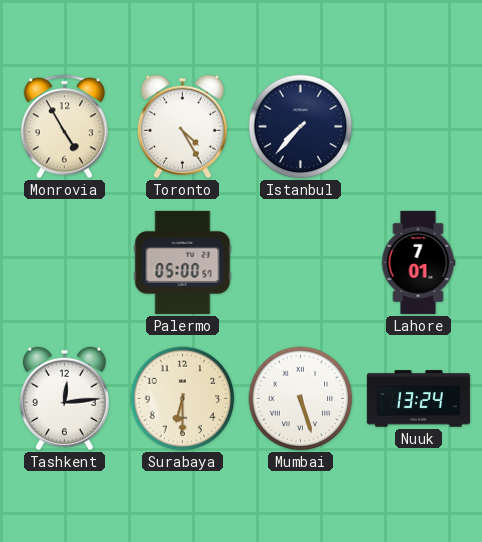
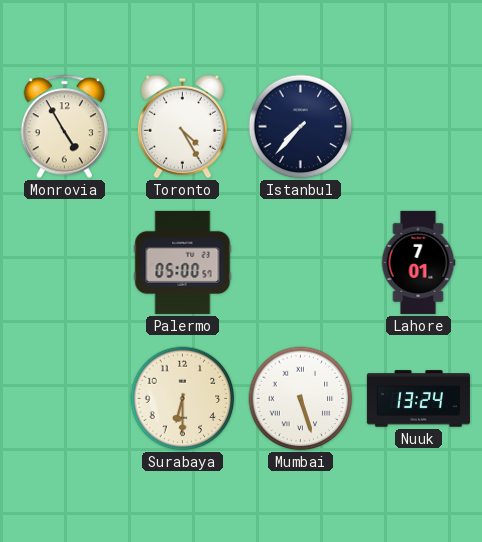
Tashkent: 12:14 -> none (64, 399)
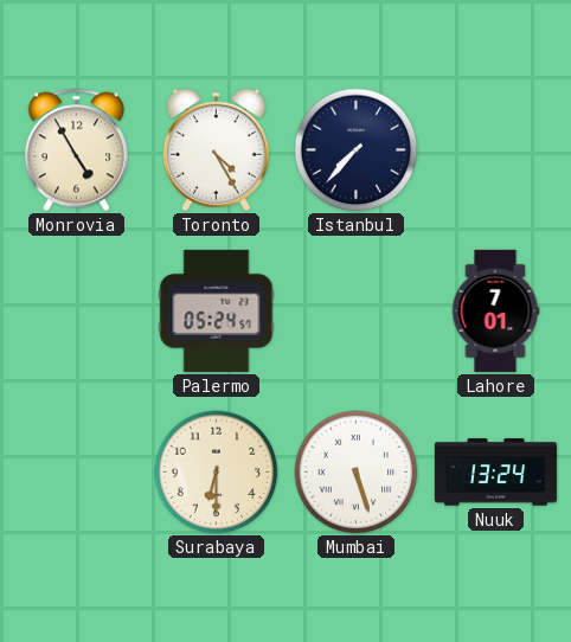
Palermo: 05:00 -> 05:24 (217, 310)
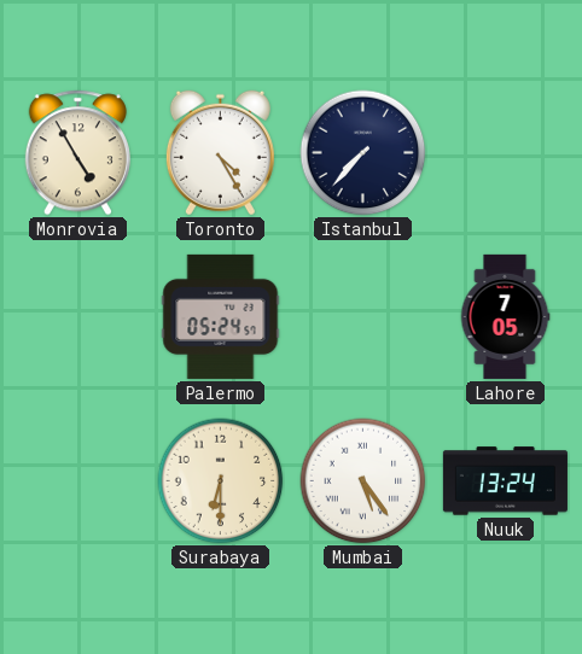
Lahore: 7:01 -> 7:05 (505, 316)
Mumbai: 5:27 -> 5:24 (363, 481)
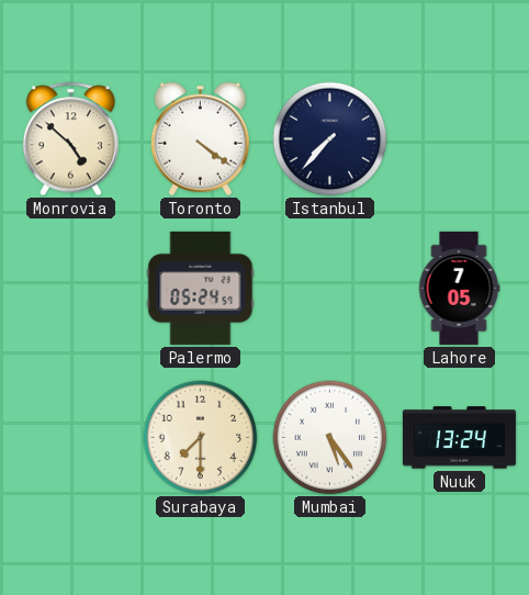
Monrovia: 4:55 -> 4:52 (70, 139)
Toronto: 4:25 -> 4:21 (200, 139)
Surabaya: 6:30 -> 7:30 (201, 438)
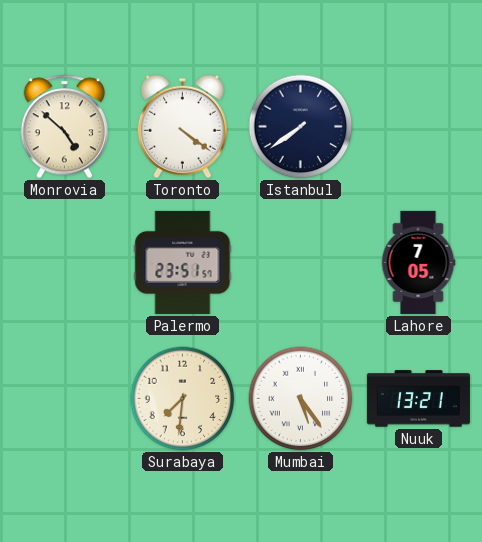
Istanbul: 7:37 -> 7:39 (301, 127)
Palermo: 05:24 -> 23:51 (183, 262)
Surabaya: 7:30 -> 7:31 (183, 399)
Nuuk: 13:24 -> 13:21 (418, 399)
